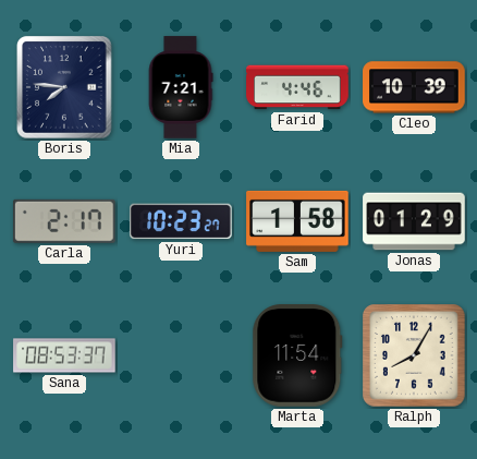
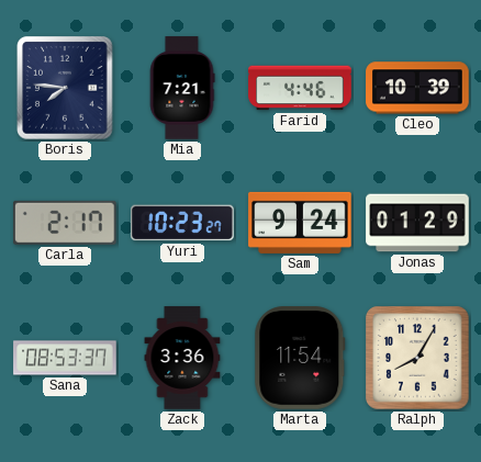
Sam: 1:58 -> 9:24 (300, 223)
Zack: none -> 3:36 (182, 358)
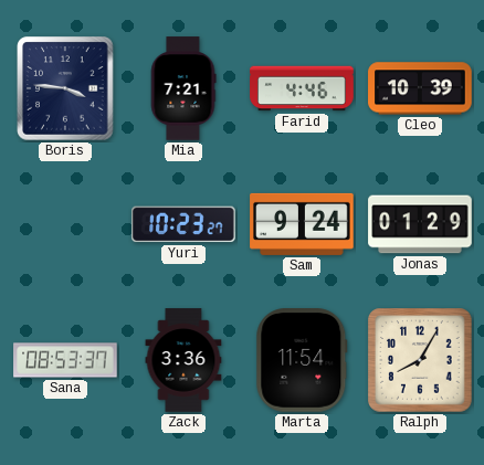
Boris: 7:46 -> 3:46 (65, 88)
Carla: 2:17 -> none (65, 223)
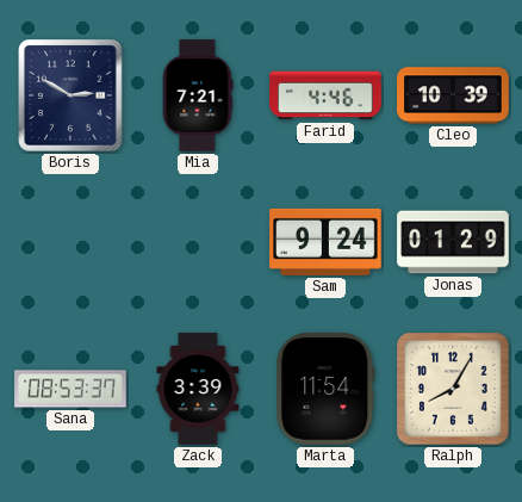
Boris: 3:46 -> 2:50 (70, 95)
Yuri: 10:23 -> none (183, 224)
Zack: 3:36 -> 3:39 (198, 389)
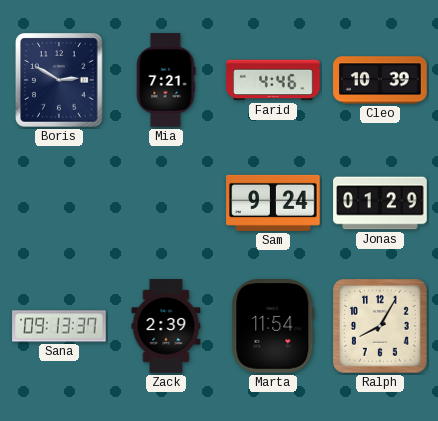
Sana: 08:53 -> 09:13 (59, 326)
Zack: 3:39 -> 2:39 (166, 326)
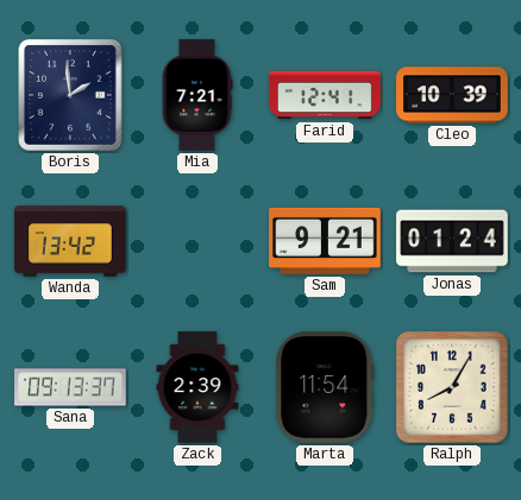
Boris: 2:50 -> 1:59 (70, 95)
Farid: 4:46 -> 12:41 (325, 95)
Wanda: none -> 13:42 (70, 241)
Sam: 9:24 -> 9:21 (325, 241)
Jonas: 01:29 -> 01:24 (452, 241)
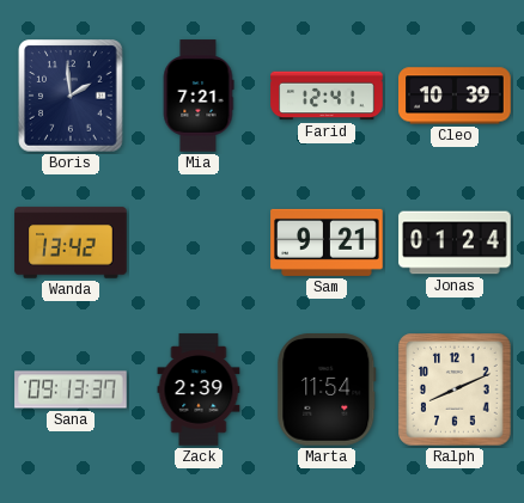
Ralph: 8:05 -> 8:11 (456, 391)
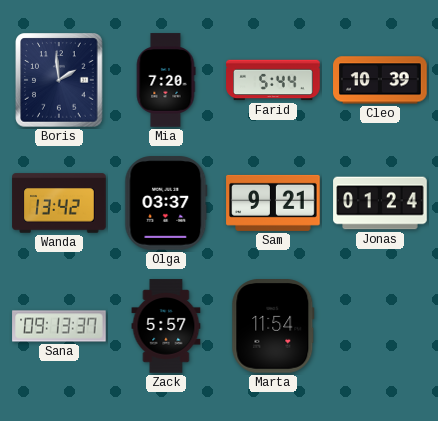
Mia: 7:21 -> 7:20 (166, 80)
Farid: 12:41 -> 5:44 (273, 80)
Olga: none -> 03:37 (166, 203)
Zack: 2:39 -> 5:57 (166, 326)
Ralph: 8:11 -> none (456, 391)
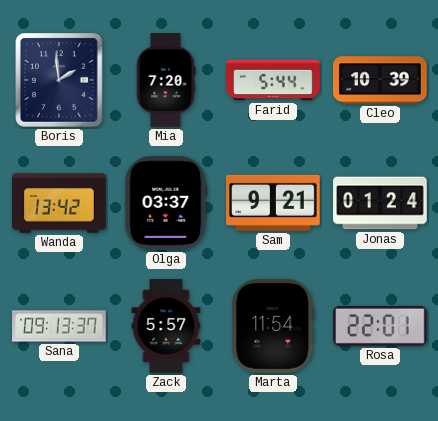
Rosa: none -> 22:01 (380, 326)
